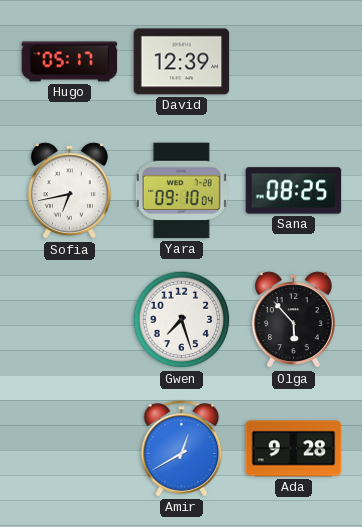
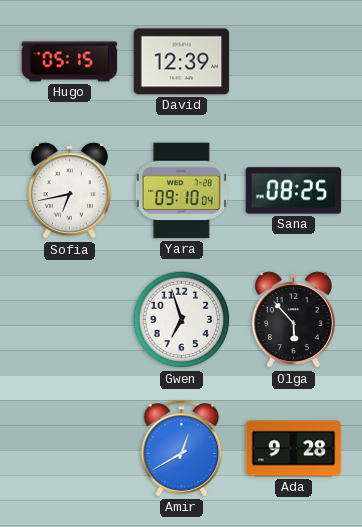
Hugo: 05:17 -> 05:15 (70, 62)
Gwen: 7:27 -> 6:57 (182, 320)
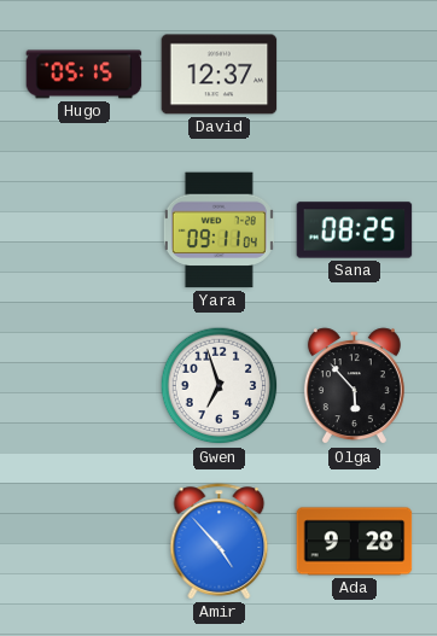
David: 12:39 -> 12:37 (220, 75)
Sofia: 6:43 -> none (69, 191)
Yara: 09:10 -> 09:11 (218, 231)
Amir: 12:40 -> 4:53 (220, 542)
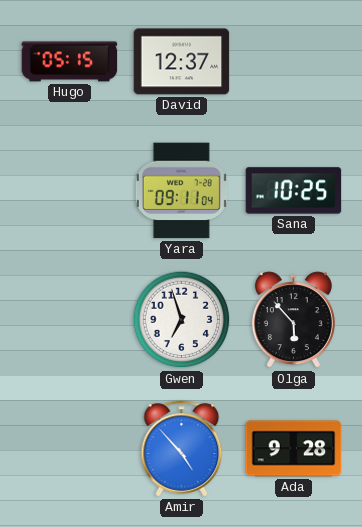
Sana: 08:25 -> 10:25 (294, 191)
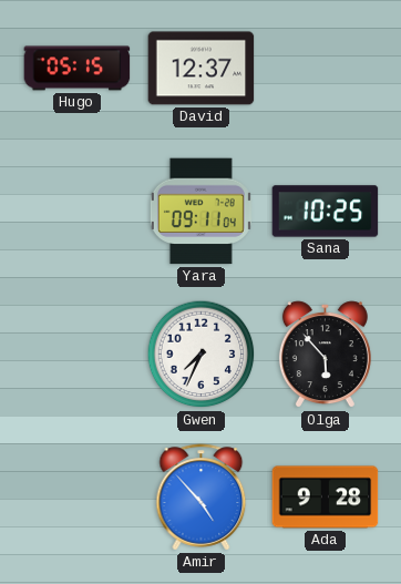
Gwen: 6:57 -> 7:34 (202, 355)
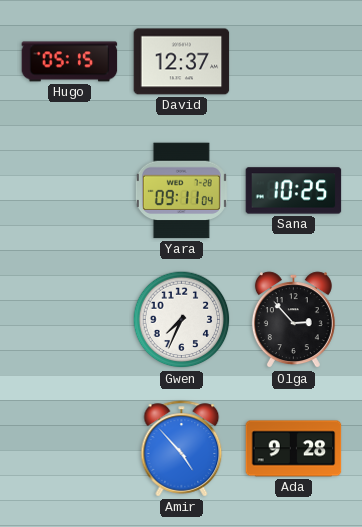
Olga: 5:53 -> 2:53 (293, 320)
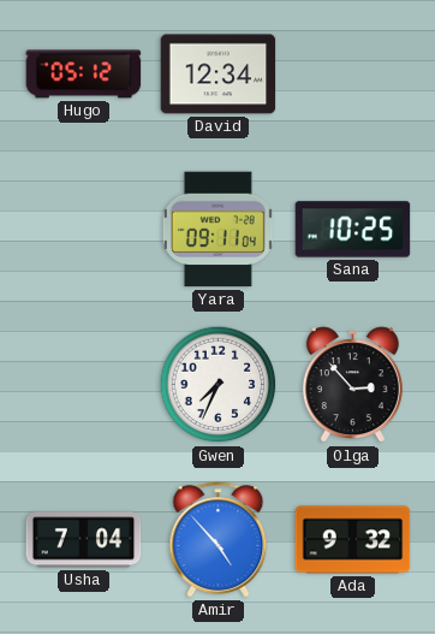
Hugo: 05:15 -> 05:12 (84, 75)
David: 12:37 -> 12:34 (219, 75)
Usha: none -> 7:04 (84, 540)
Ada: 9:28 -> 9:32 (353, 540)
